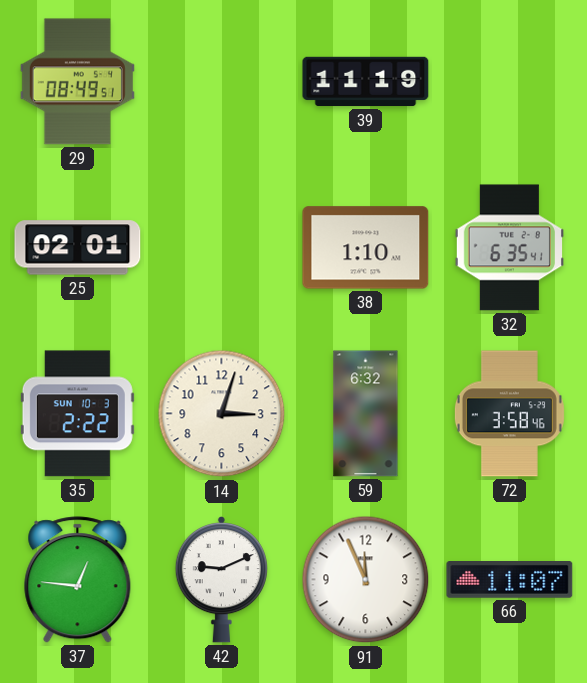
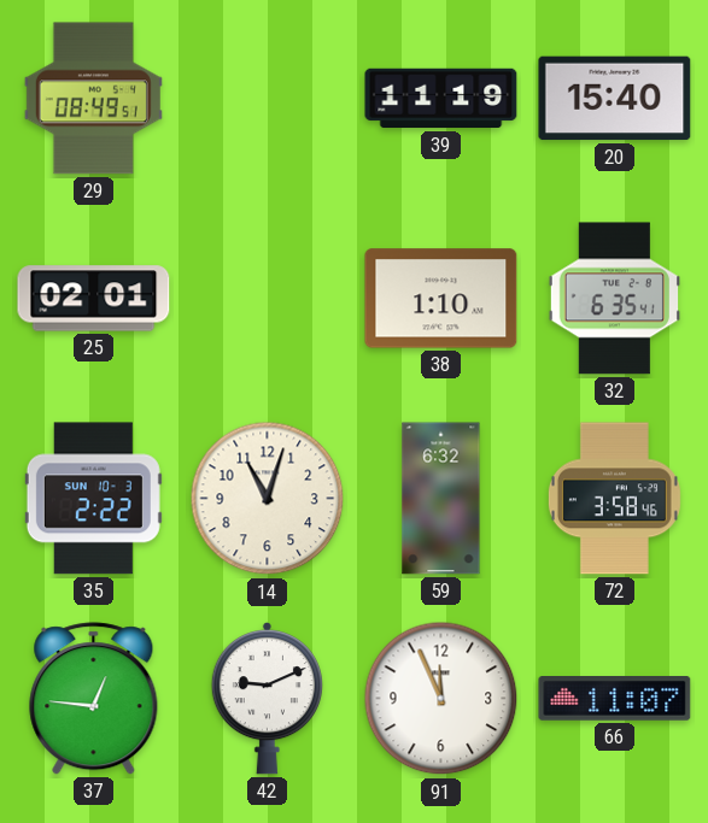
20: none -> 15:40 (615, 99)
14: 3:03 -> 11:03 (268, 499)
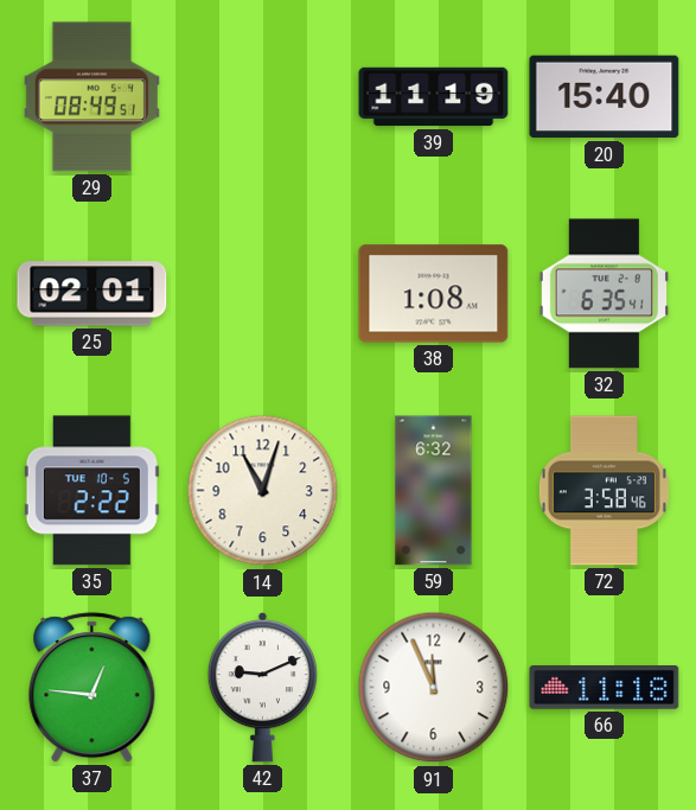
38: 1:10 -> 1:08 (434, 294)
35 date: SUN 10-3 -> TUE 10-5 (91, 491)
66: 11:07 -> 11:18 (605, 688)
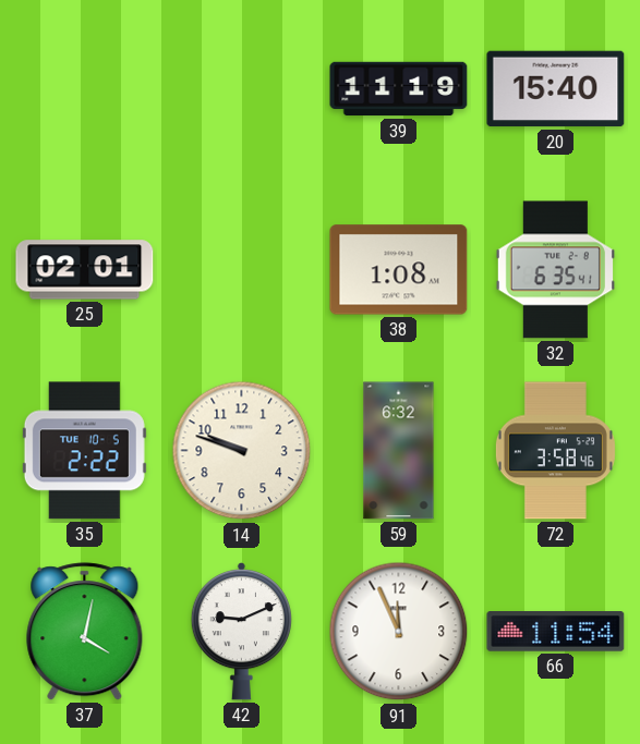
29: 08:49 -> none (91, 97)
14: 11:03 -> 9:48 (242, 451)
37: 12:46 -> 4:02 (85, 632)
66: 11:18 -> 11:54 (556, 632)
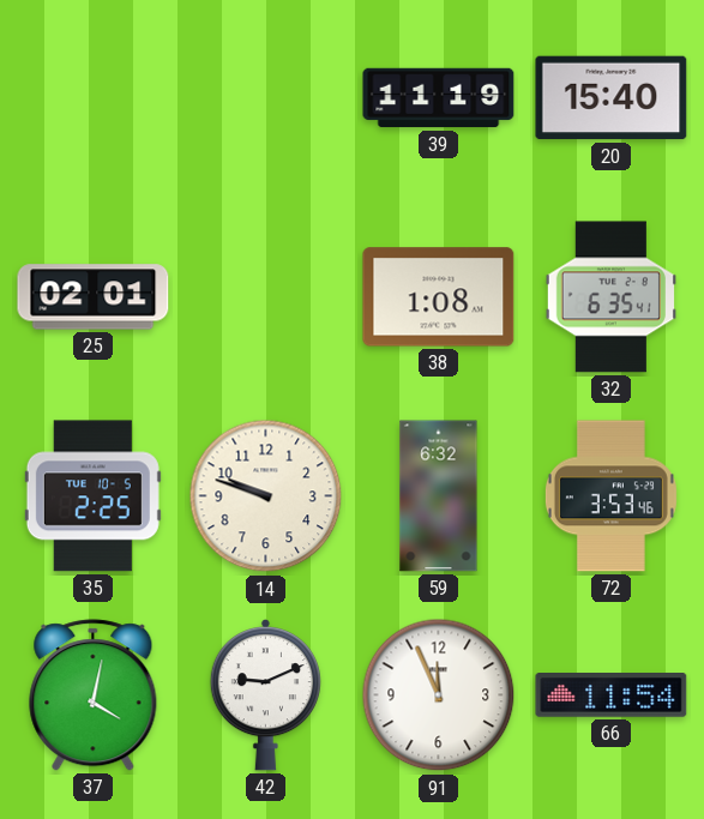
35: 2:22 -> 2:25 (92, 496)
72: 3:58 -> 3:53 (610, 496)
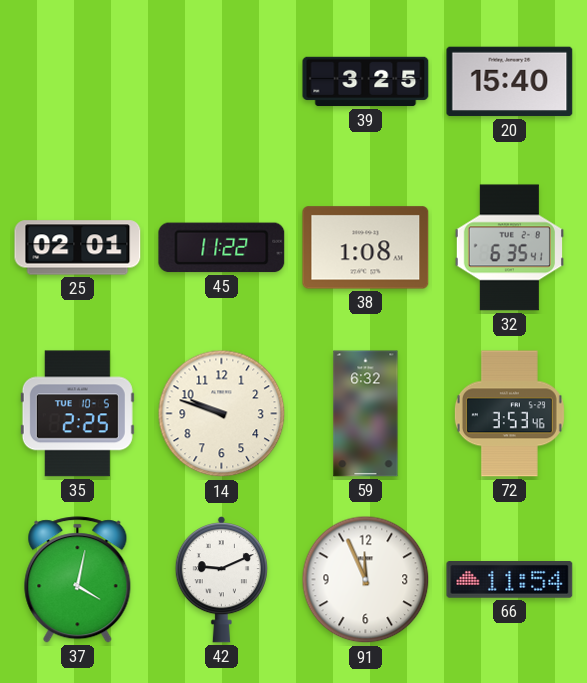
39: 11:19 -> 3:25 (366, 82)
45: none -> 11:22 (222, 248)
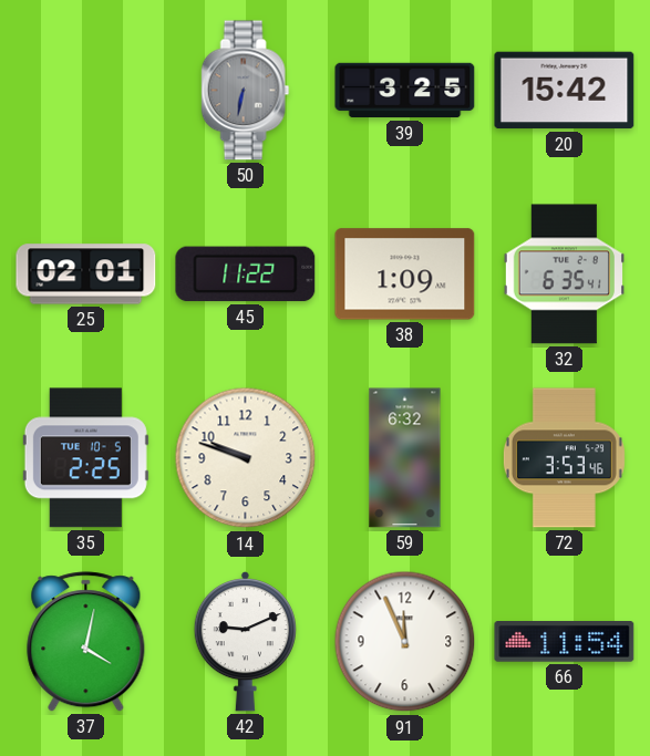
50: none -> 6:32 (246, 91)
20: 15:40 -> 15:42 (565, 91)
38: 1:08 -> 1:09 (405, 275)
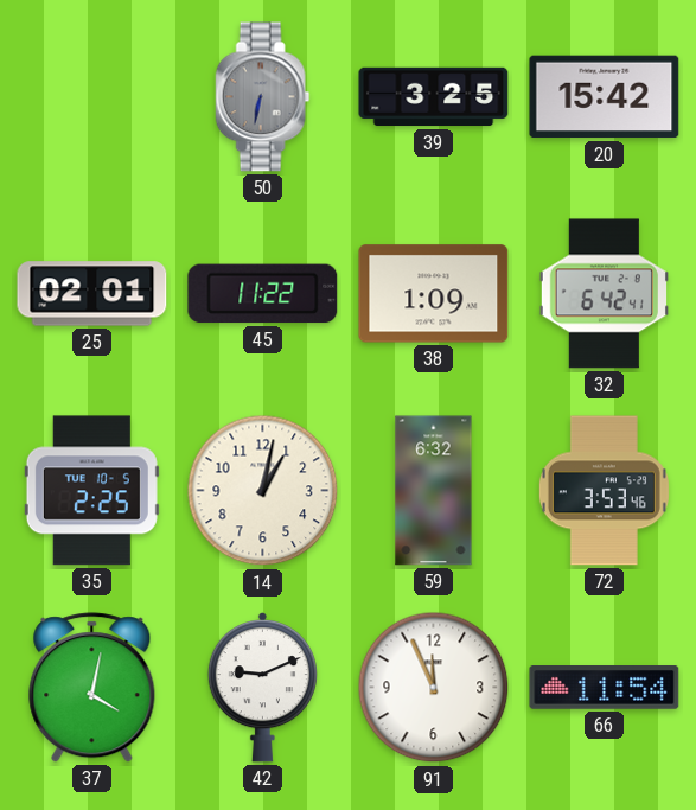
32: 6:35 -> 6:42 (604, 294)
14: 9:48 -> 1:02 (263, 491)
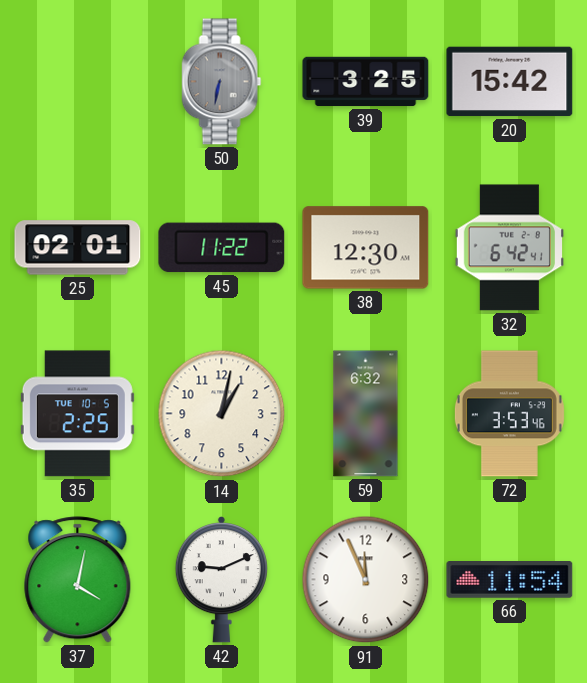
38: 1:09 -> 12:30 (366, 248)
